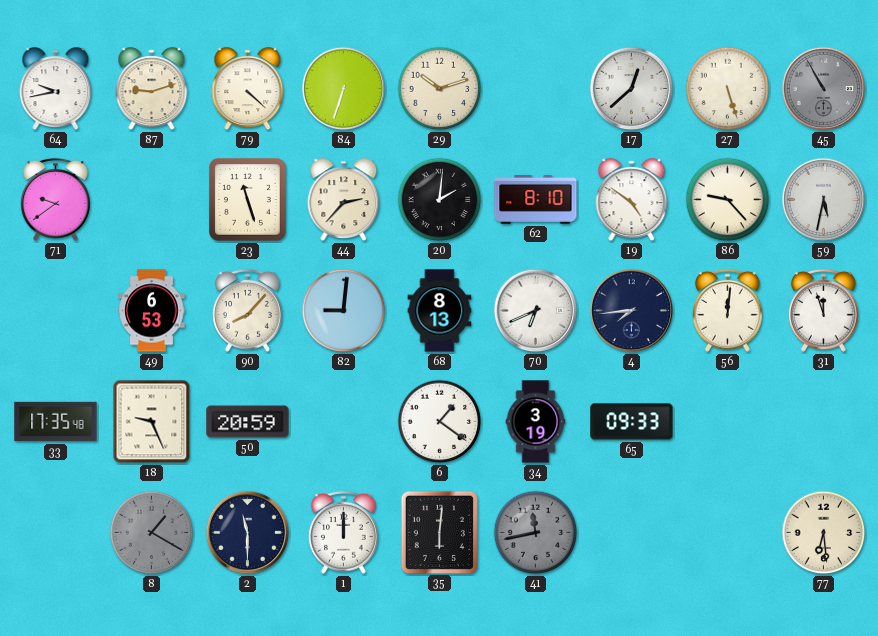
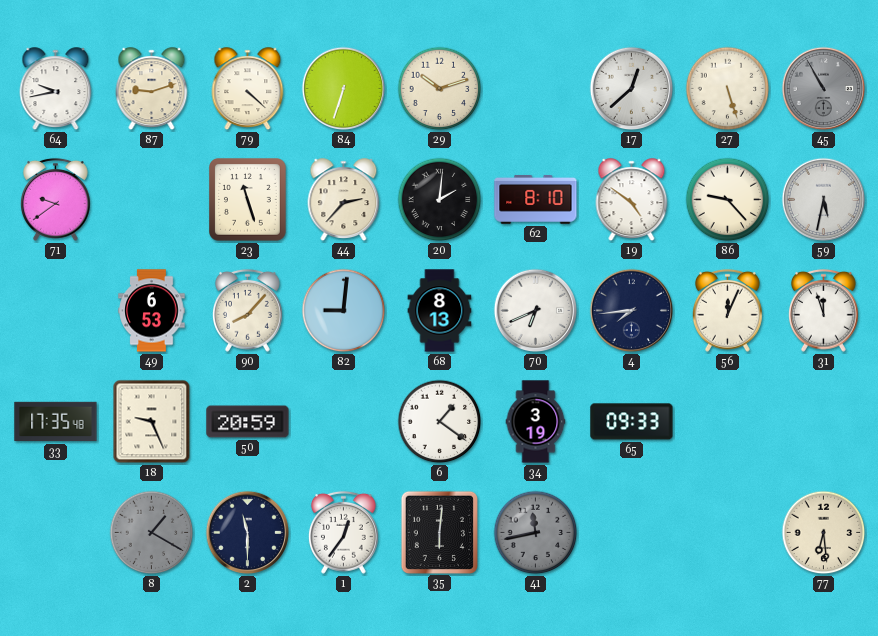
56: 12:01 -> 12:04 (727, 310)
1: 12:00 -> 12:36 (343, 532)
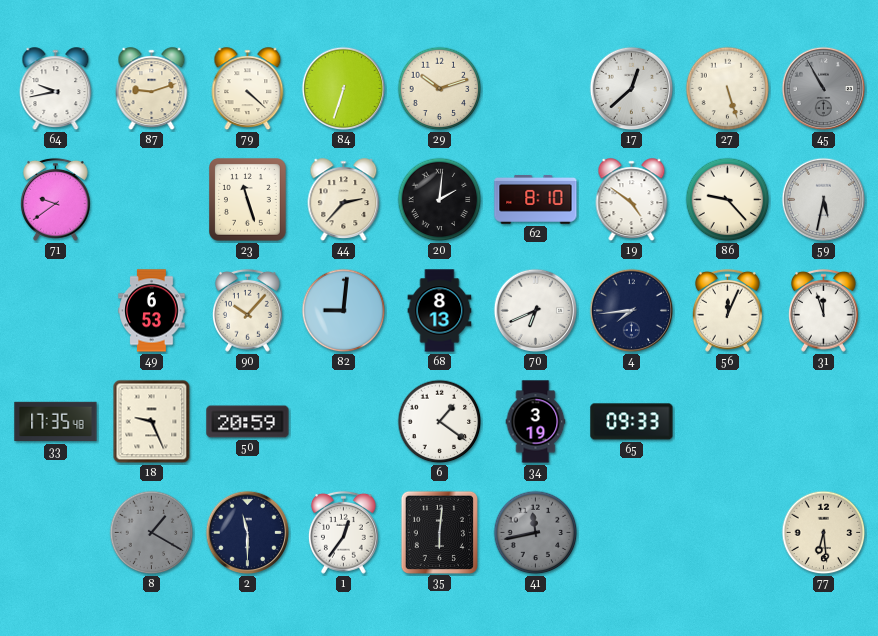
90: 8:07 -> 10:07 (247, 310)
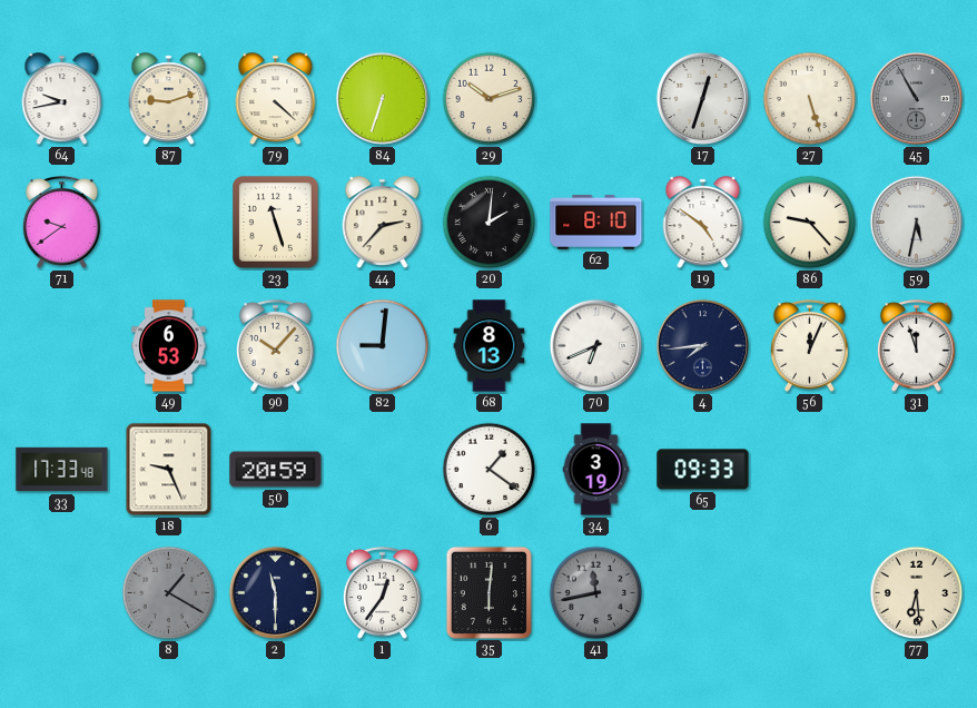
17: 12:38 -> 12:33 (703, 99)
33: 17:35 -> 17:33 (62, 470)
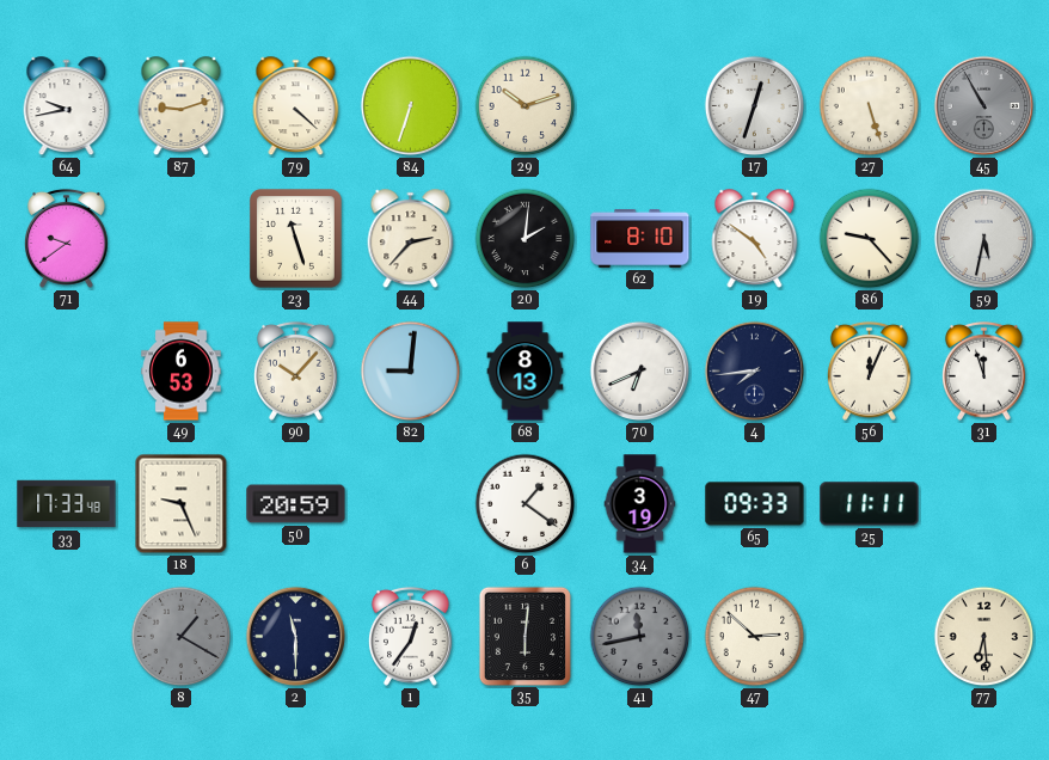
25: none -> 11:11 (870, 504)
47: none -> 2:52 (755, 637)
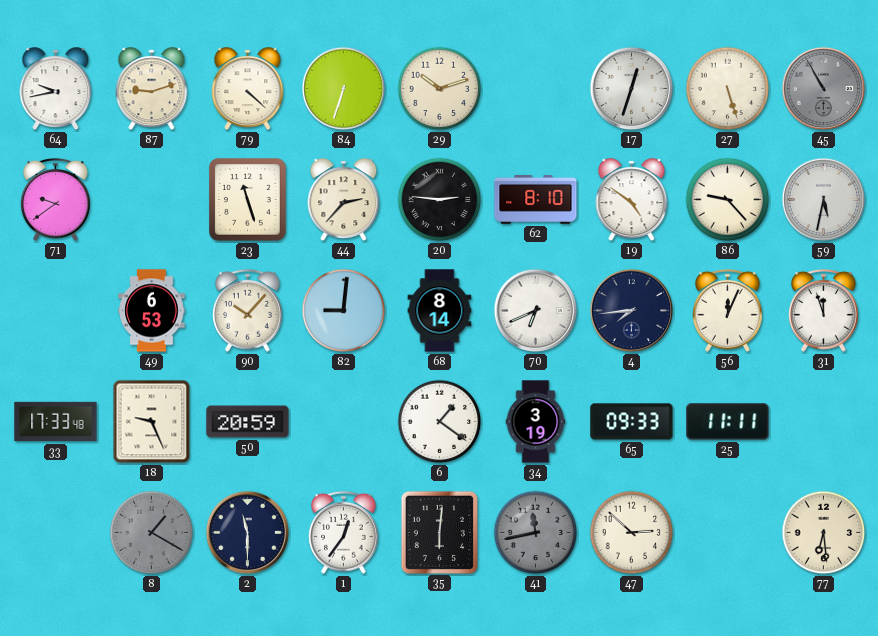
20: 2:01 -> 2:46 (440, 200)
68: 8:13 -> 8:14 (440, 311)
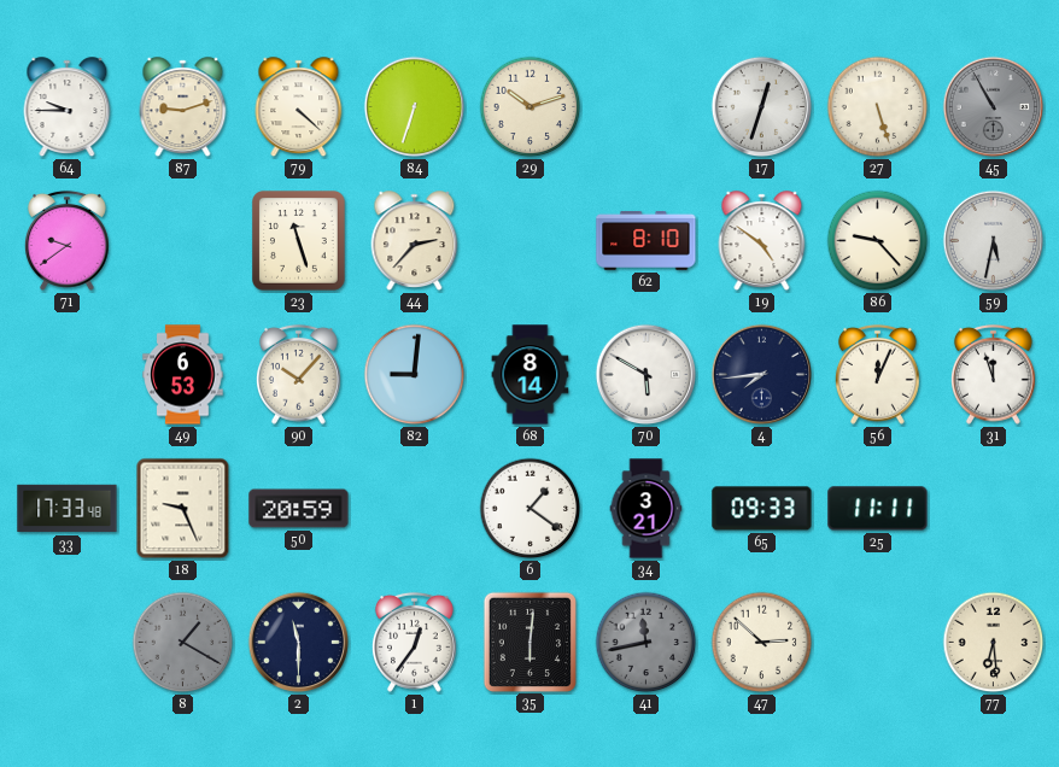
64: 9:43 -> 9:45 (68, 107)
20: 2:46 -> none (440, 200)
70: 6:41 -> 5:50 (646, 375)
34: 3:19 -> 3:21 (646, 509)
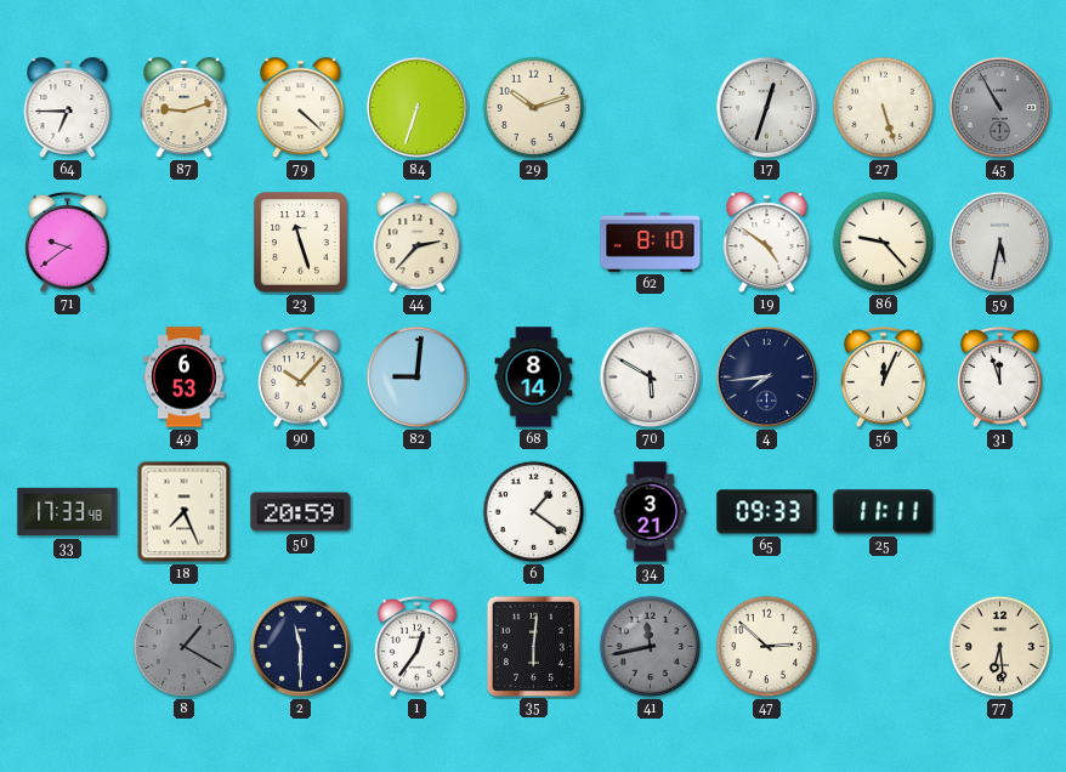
64: 9:45 -> 6:45 (68, 108)
18: 9:26 -> 7:26 (185, 512)
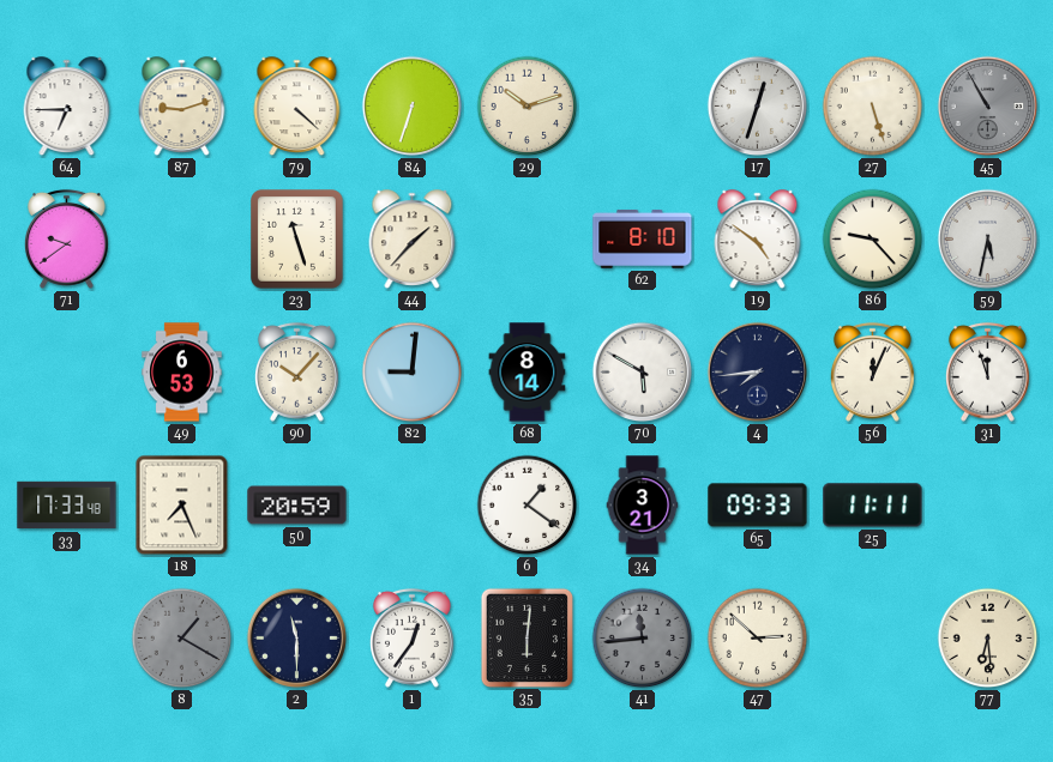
44: 2:37 -> 1:37 (413, 240)
41: 11:43 -> 11:44 (643, 639)
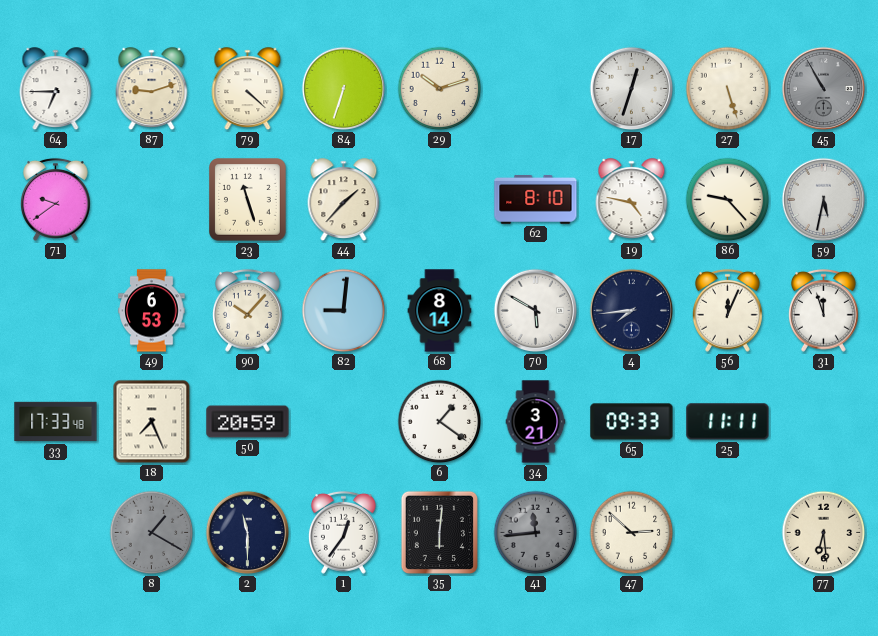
19: 4:51 -> 4:47 (632, 200)
